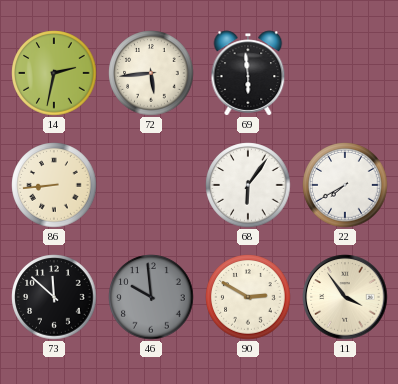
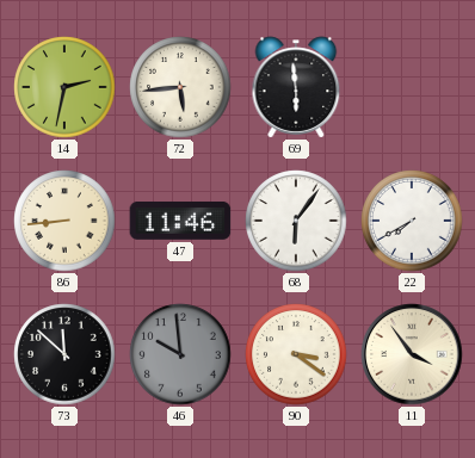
47: none -> 11:46 (180, 221)
90: 2:50 -> 3:21 (296, 354)
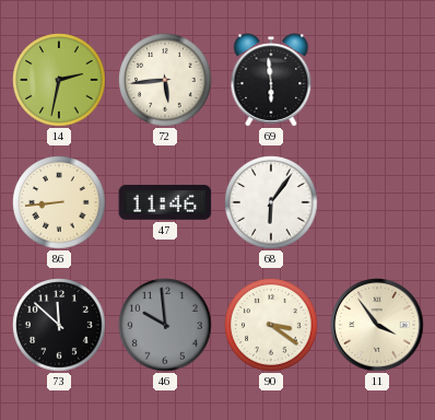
22: 7:40 -> none (412, 221)
